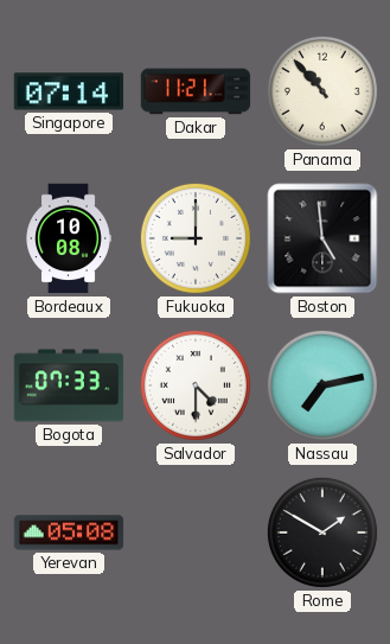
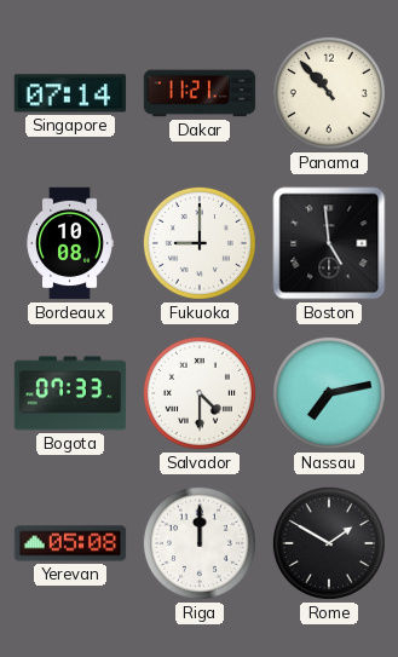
Riga: none -> 12:00 (200, 543)
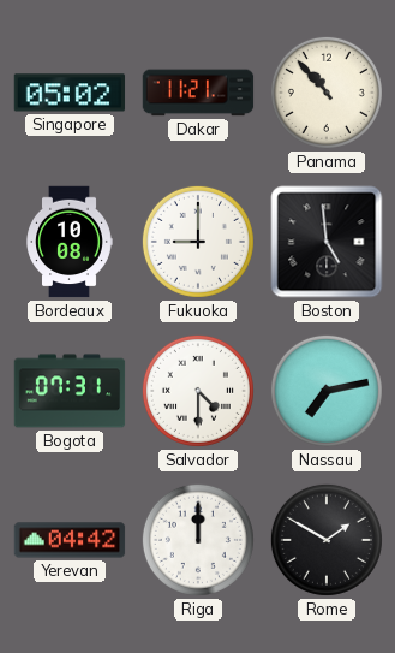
Singapore: 07:14 -> 05:02 (70, 93)
Bogota: 07:33 -> 07:31 (70, 391)
Yerevan: 05:08 -> 04:42 (70, 540)
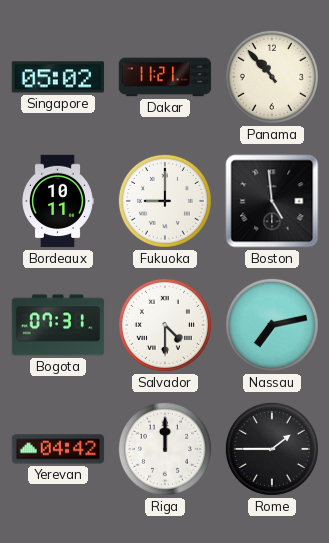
Bordeaux: 10:08 -> 10:11 (58, 201)
Rome: 1:50 -> 1:45 (272, 449)
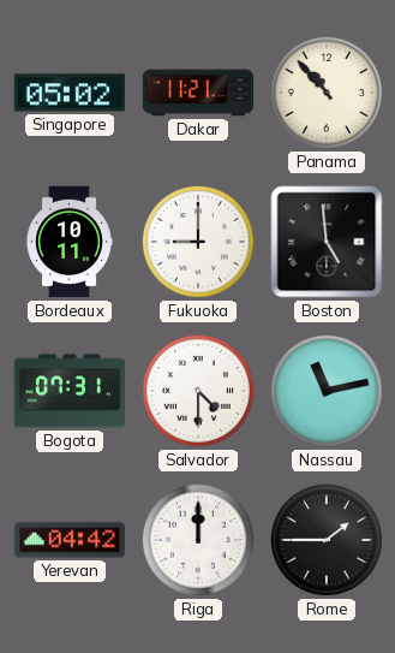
Nassau: 7:13 -> 11:13 (327, 391)
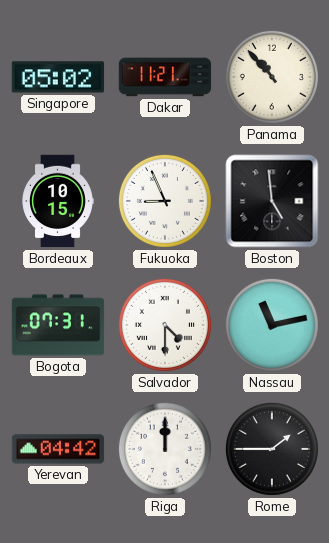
Bordeaux: 10:11 -> 10:15 (58, 201)
Fukuoka: 9:00 -> 8:56 (165, 201)
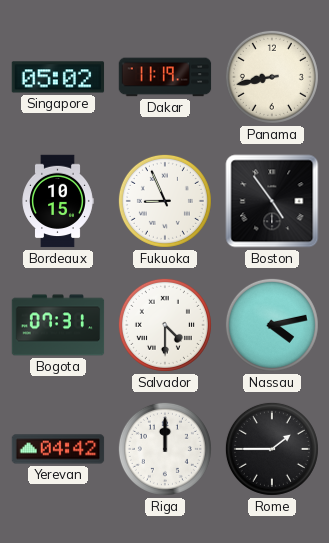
Dakar: 11:21 -> 11:19 (165, 77)
Panama: 10:53 -> 8:43 (272, 77)
Boston: 4:59 -> 4:54 (272, 201)
Nassau: 11:13 -> 4:13 (272, 325)
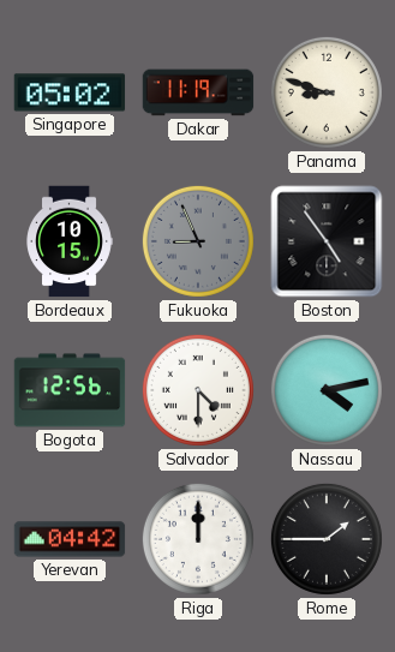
Panama: 8:43 -> 8:48 (327, 92)
Fukuoka dial: white -> grey (198, 241)
Bogota: 07:31 -> 12:56 (70, 390)
